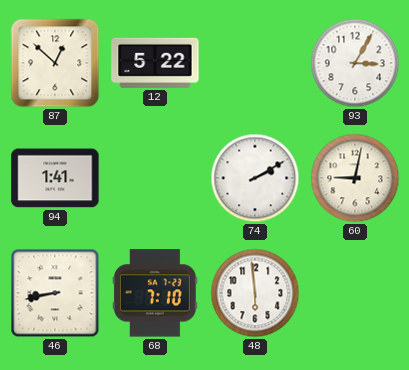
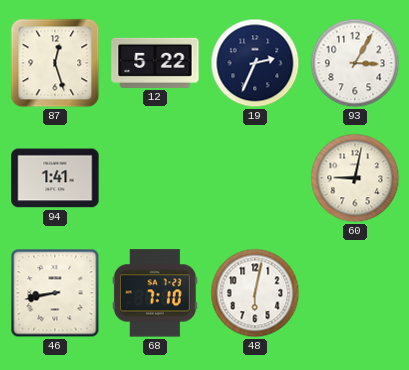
87: 12:52 -> 12:27 (55, 63)
19: none -> 2:34 (255, 63)
74: 2:10 -> none (255, 178)
48: 5:59 -> 6:02 (255, 293)
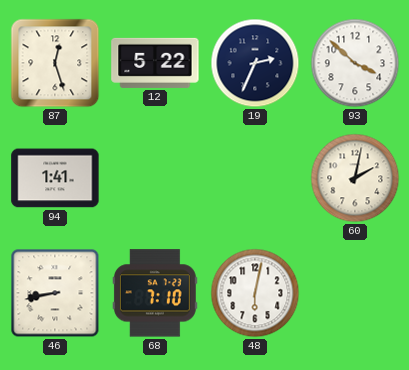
93: 3:05 -> 3:52 (355, 63)
60: 9:02 -> 2:02 (355, 178)
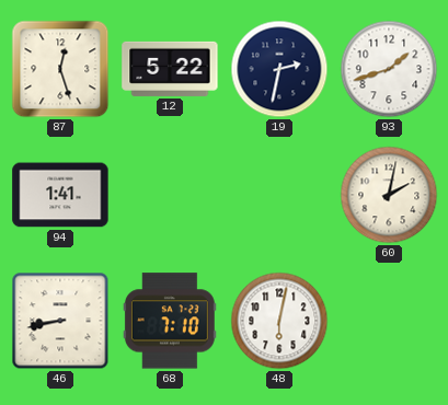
19: 2:34 -> 2:32 (279, 69)
93: 3:52 -> 1:42 (389, 69)
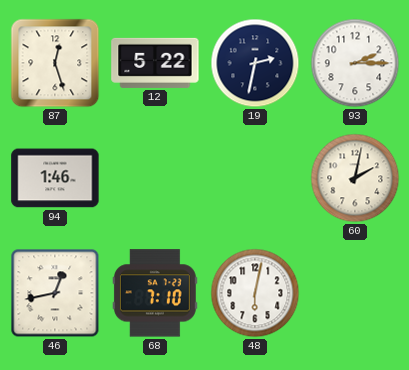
93: 1:42 -> 2:15 (355, 63)
94: 1:41 -> 1:46 (55, 178)
46: 8:43 -> 12:43 (55, 293)
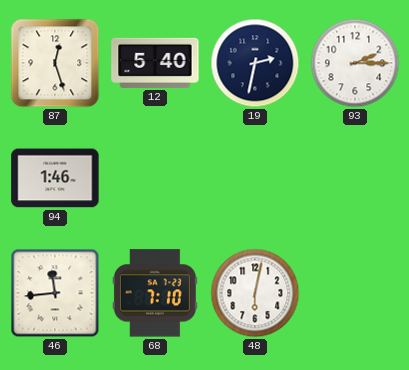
12: 5:22 -> 5:40 (155, 63)
60: 2:02 -> none (355, 178)
46: 12:43 -> 11:44 (55, 293)
